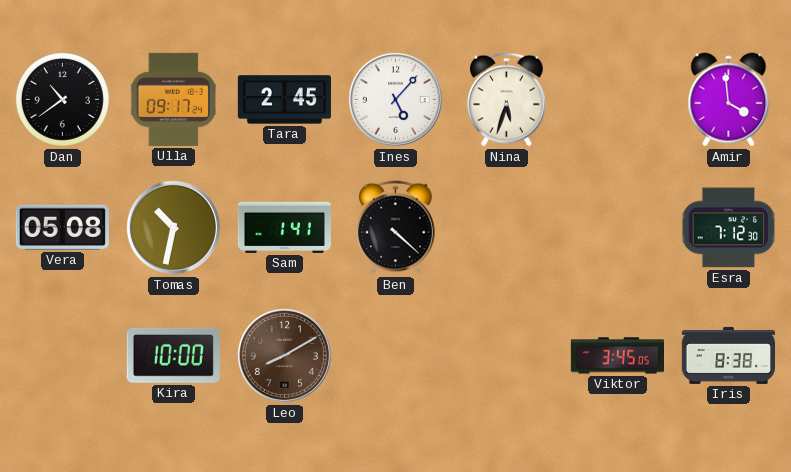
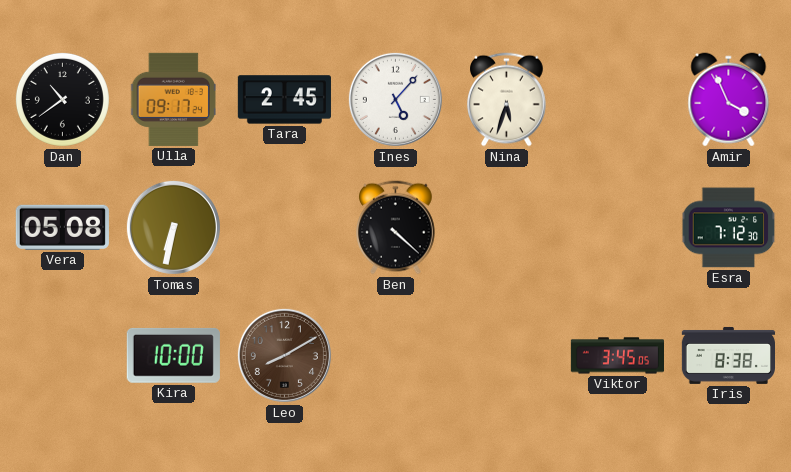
Amir: 3:59 -> 3:56 (729, 100)
Tomas: 10:32 -> 6:32 (173, 227)
Sam: 1:41 -> none (284, 227)
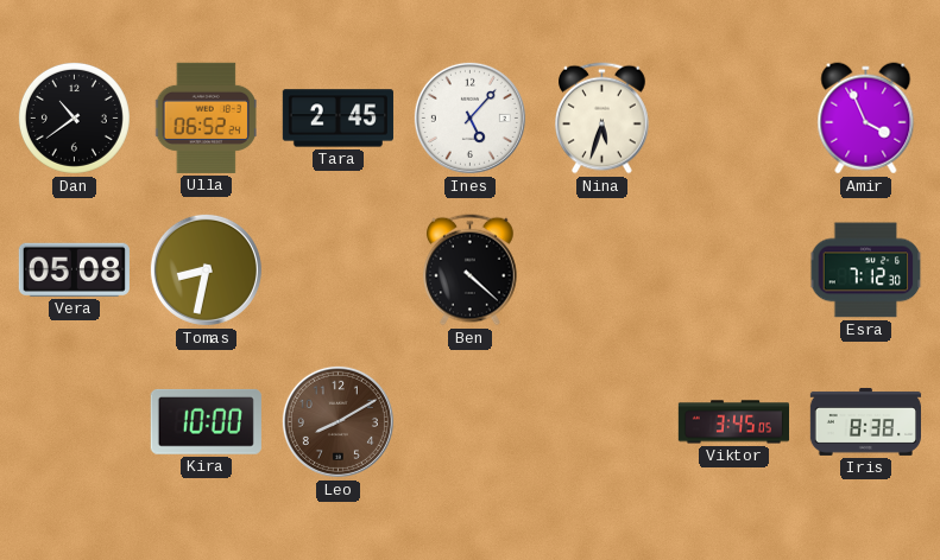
Ulla: 09:17 -> 06:52 (206, 117)
Tomas: 6:32 -> 8:32 (206, 269)
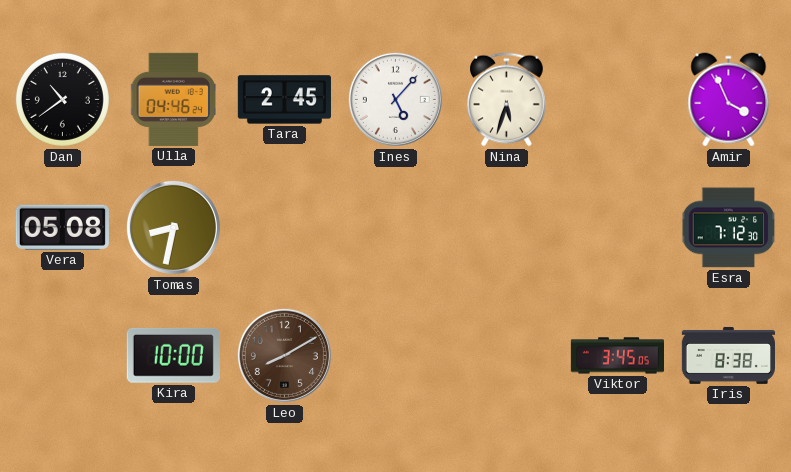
Ulla: 06:52 -> 04:46 (173, 99)
Ben: 4:22 -> none (471, 271)
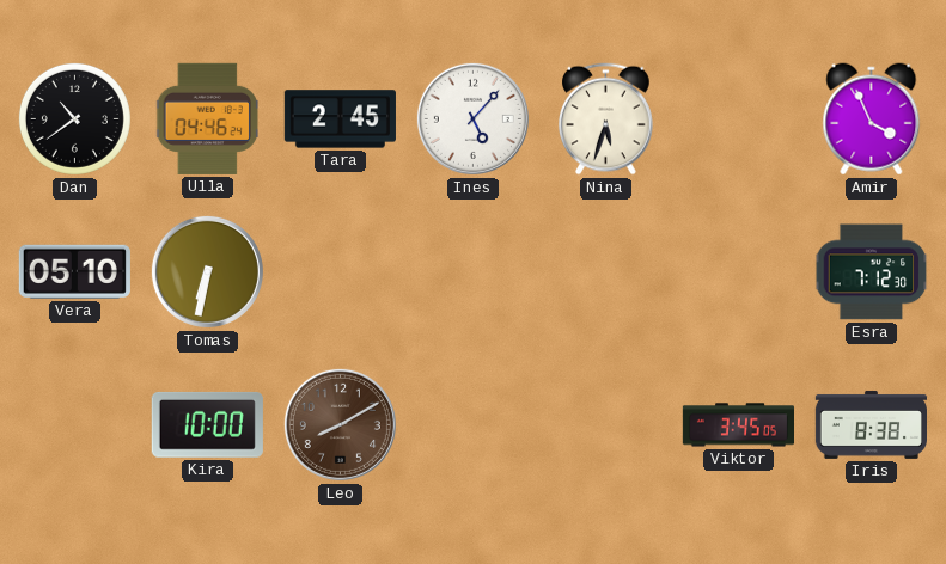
Vera: 05:08 -> 05:10 (74, 271)
Tomas: 8:32 -> 6:32 (207, 271)
